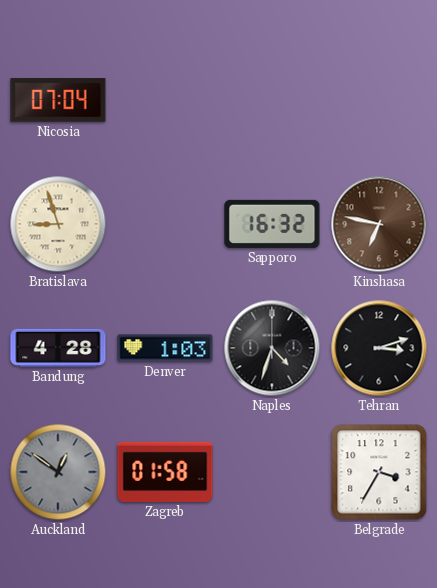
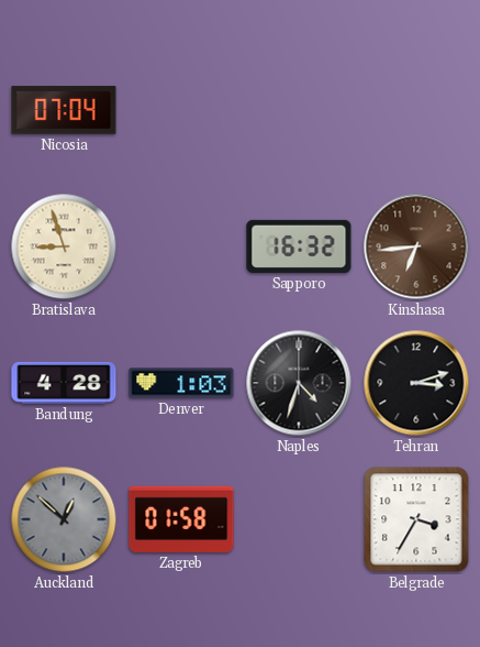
Kinshasa: 6:47 -> 6:44 (416, 246)
Auckland: 12:51 -> 12:52 (64, 519)
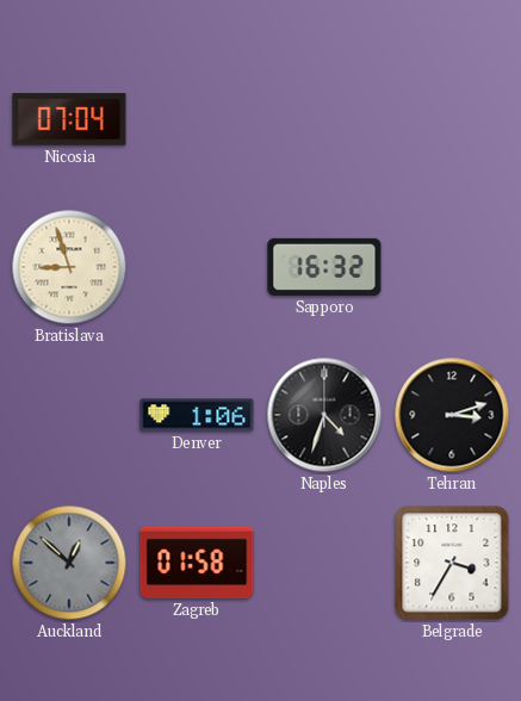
Kinshasa: 6:44 -> none (416, 246)
Bandung: 4:28 -> none (64, 383)
Denver: 1:03 -> 1:06 (197, 415)
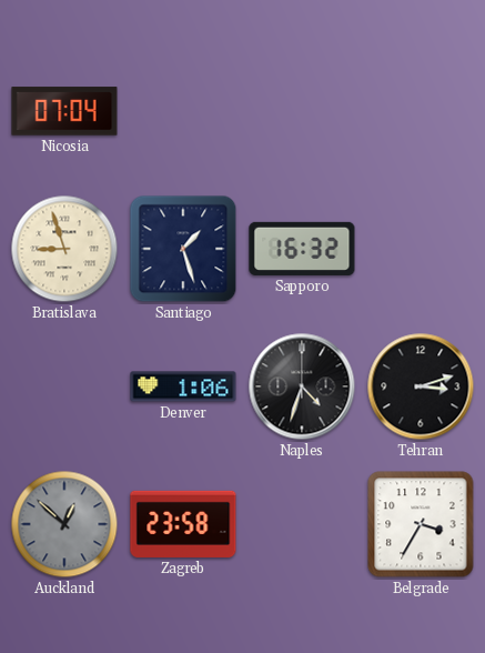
Santiago: none -> 1:27 (183, 249)
Zagreb: 01:58 -> 23:58 (183, 524)
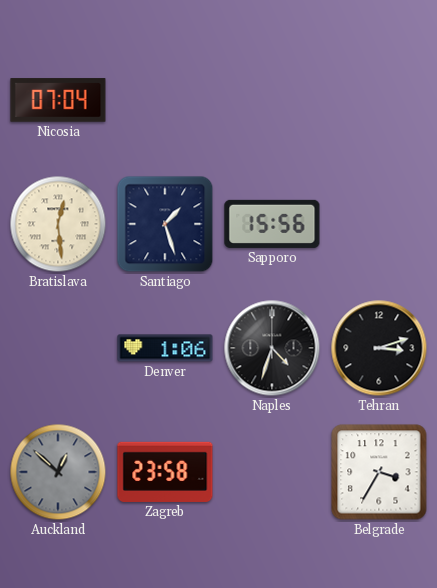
Bratislava: 8:57 -> 12:29 (58, 224)
Sapporo: 16:32 -> 15:56 (272, 224)
